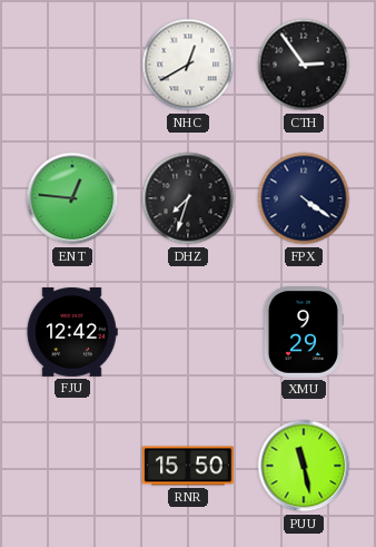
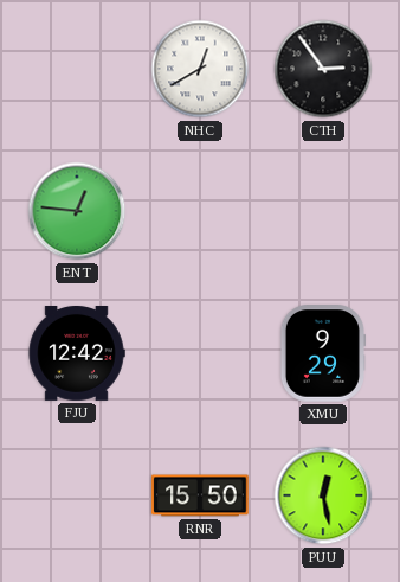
DHZ: 7:33 -> none (188, 198)
FPX: 4:21 -> none (304, 198)
PUU: 11:28 -> 12:28 (323, 495)
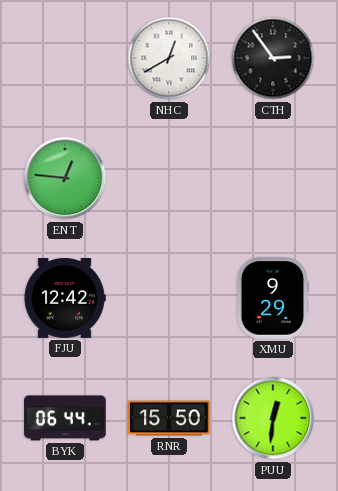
BYK: none -> 06:44 (65, 418)
PUU: 12:28 -> 12:31 (273, 418)
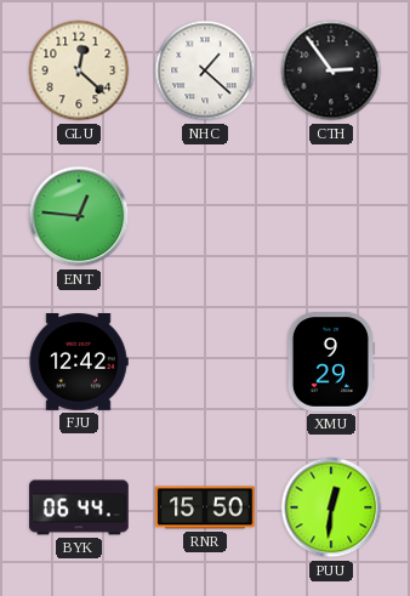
GLU: none -> 12:22 (79, 70)
NHC: 12:40 -> 1:22 (205, 70)
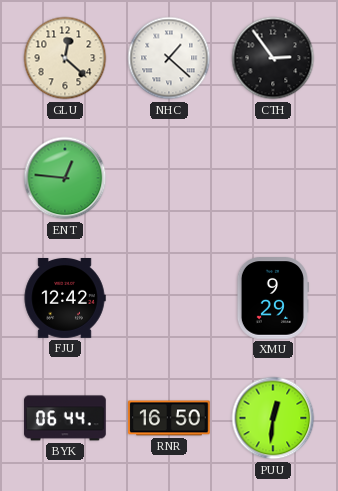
RNR: 15:50 -> 16:50 (169, 418)
